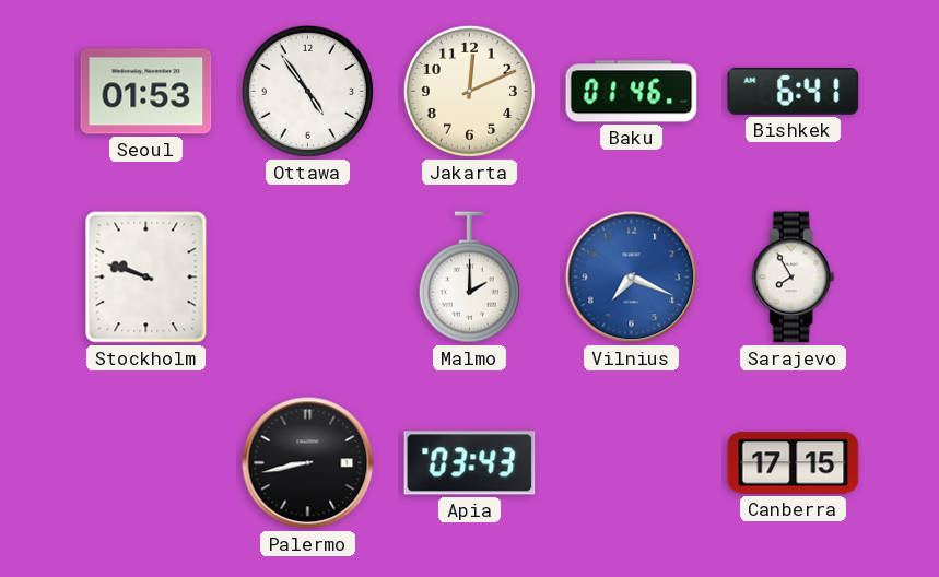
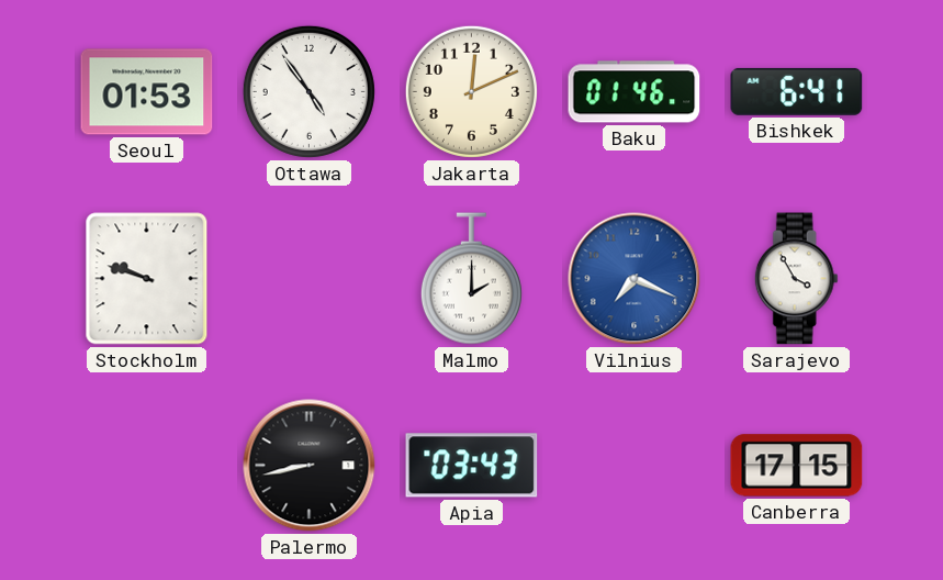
Sarajevo: 7:55 -> 3:55 (796, 279)
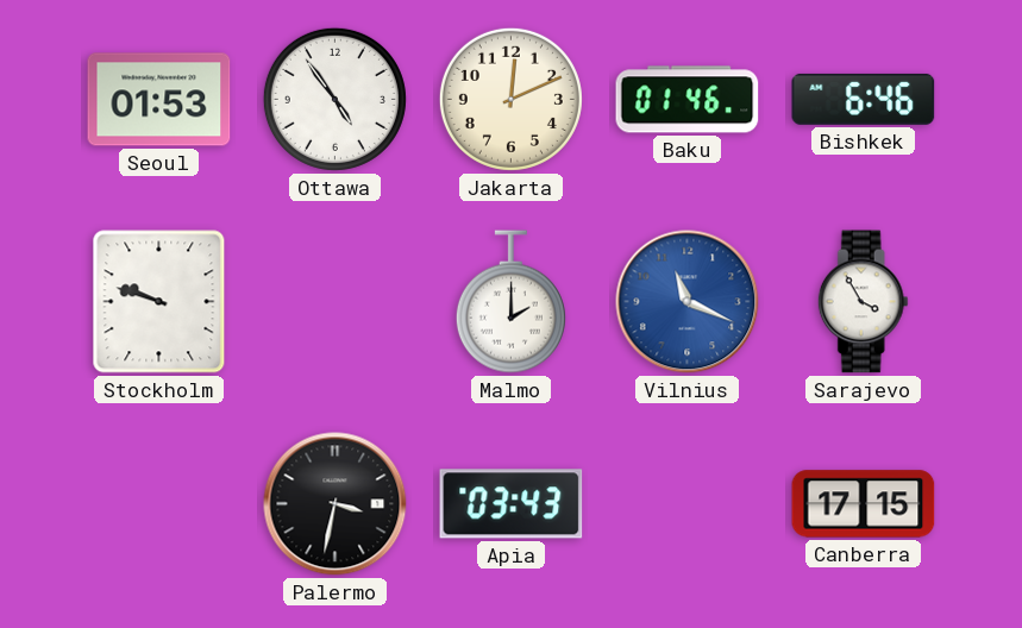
Bishkek: 6:41 -> 6:46 (864, 99)
Vilnius: 7:19 -> 11:19 (688, 302)
Palermo: 8:43 -> 3:32 (336, 504)
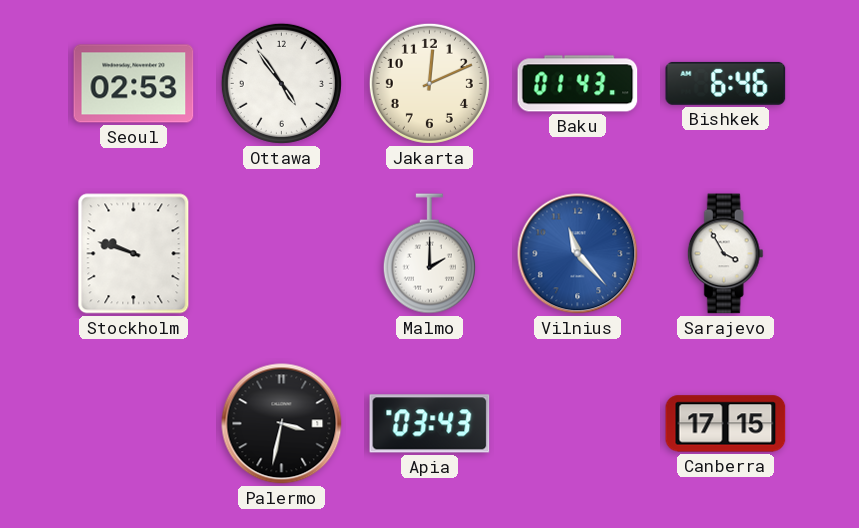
Seoul: 01:53 -> 02:53 (134, 84)
Baku: 01:46 -> 01:43 (578, 84)
Vilnius: 11:19 -> 11:23 (578, 254)
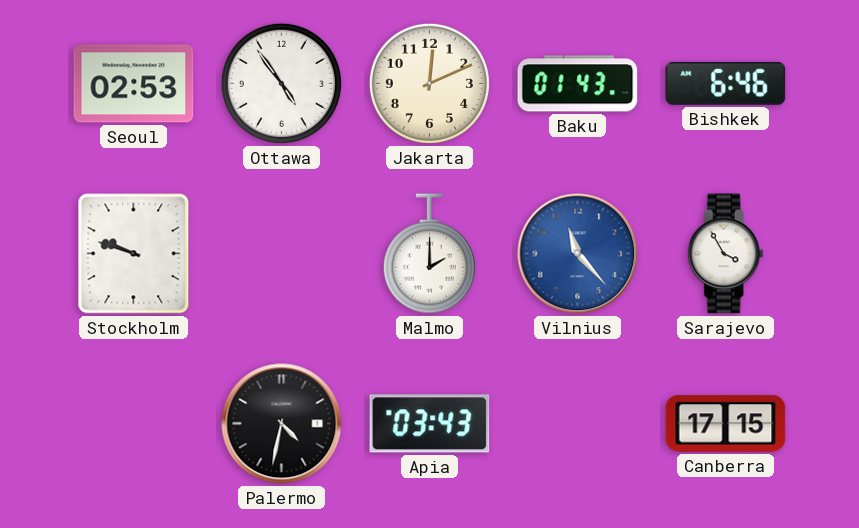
Palermo: 3:32 -> 4:32 (282, 424)
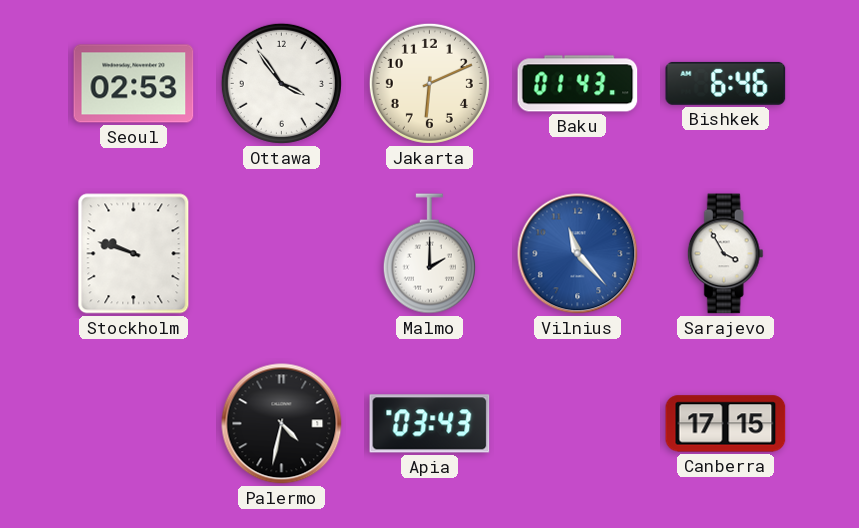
Ottawa: 4:54 -> 3:54 (281, 83)
Jakarta: 12:11 -> 6:11 (429, 83)
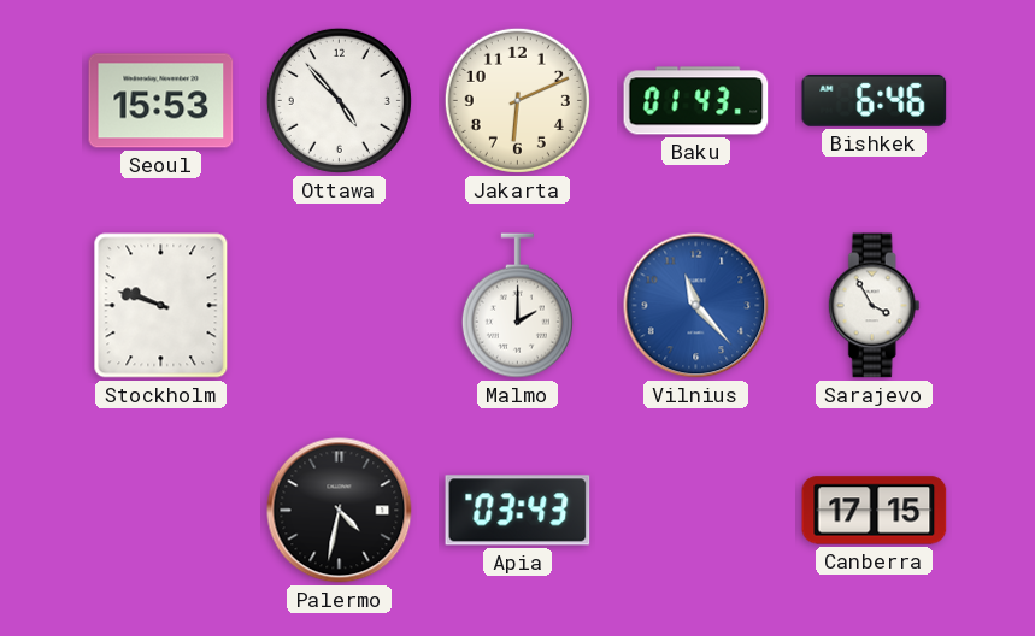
Seoul: 02:53 -> 15:53 (161, 101)
Ottawa: 3:54 -> 4:53 (339, 100)
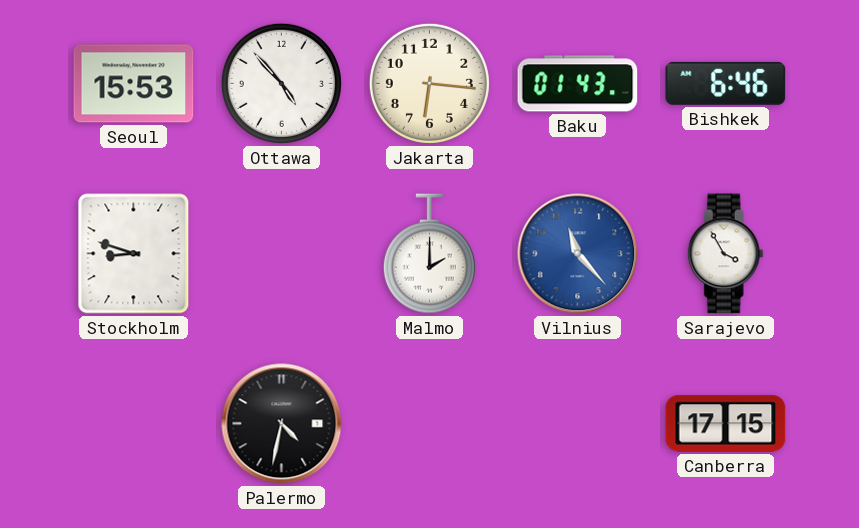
Jakarta: 6:11 -> 6:16 (429, 83)
Stockholm: 9:48 -> 8:48 (134, 254)
Apia: 03:43 -> none (518, 511)
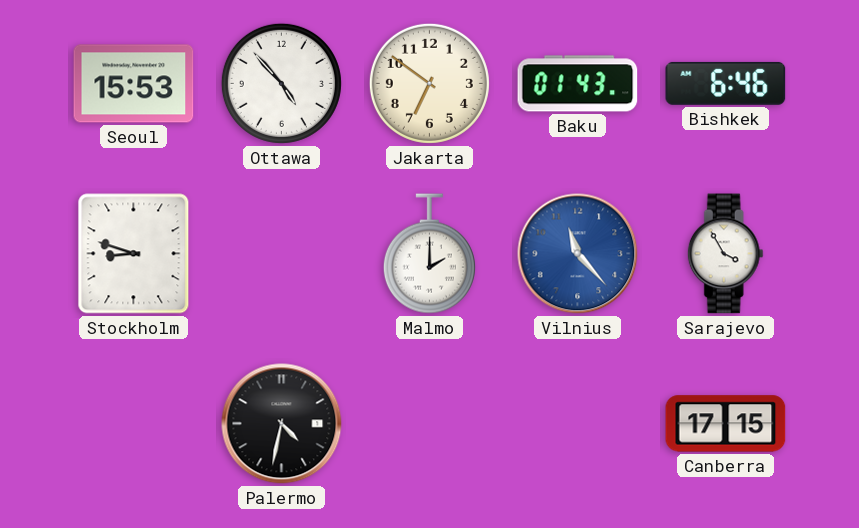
Jakarta: 6:16 -> 6:51 (429, 83)
